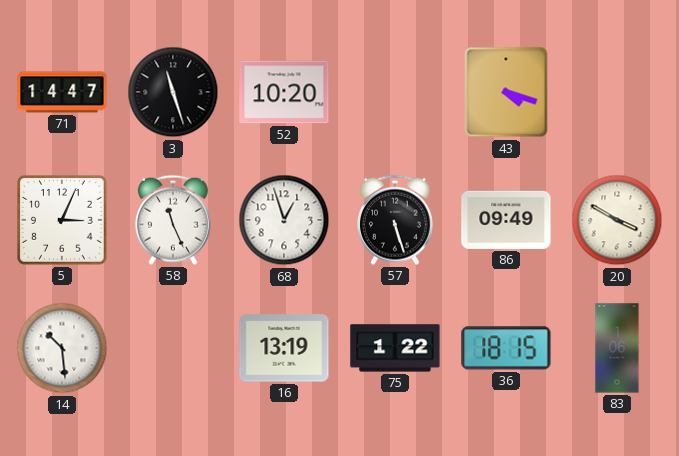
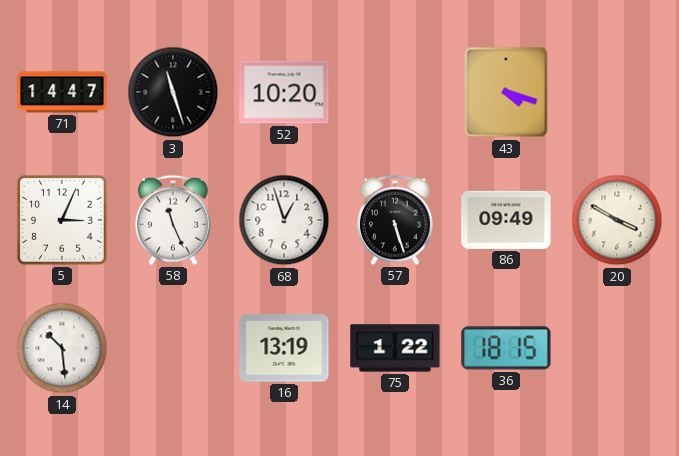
83: 1:06 -> none (617, 348)
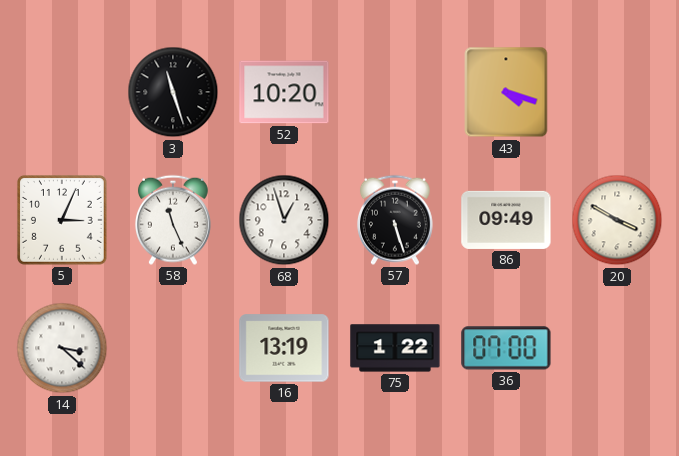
71: 14:47 -> none (62, 92)
14: 10:29 -> 3:22 (62, 348)
36: 18:15 -> 07:00 (506, 348)
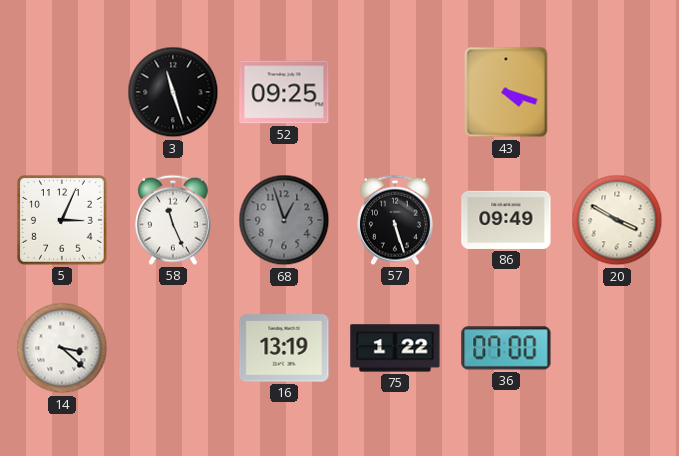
52: 10:20 -> 09:25 (284, 92)
68 dial: white -> grey (284, 220)
